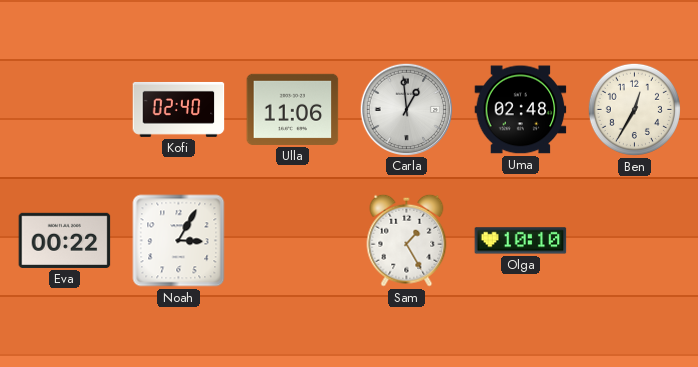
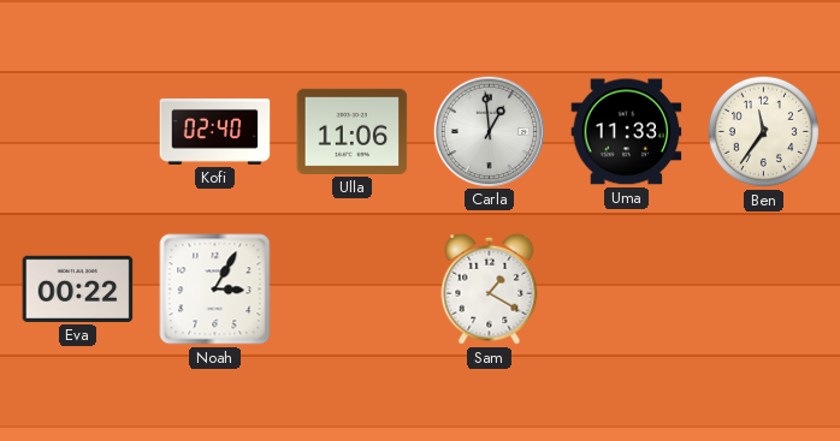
Uma: 02:48 -> 11:33 (627, 132)
Ben: 12:35 -> 11:36 (763, 131)
Sam: 1:25 -> 1:20 (490, 288)
Olga: 10:10 -> none (521, 241)
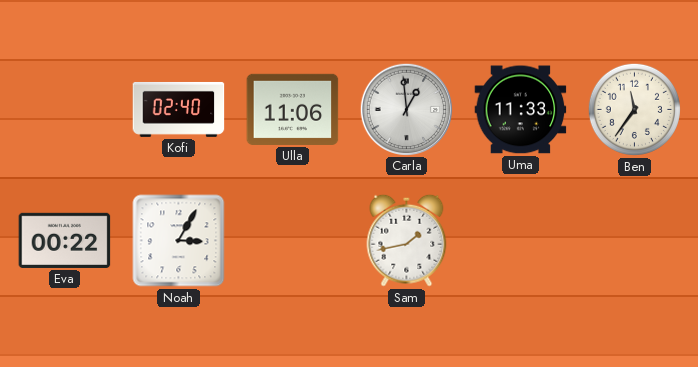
Sam: 1:20 -> 1:43 (407, 240)
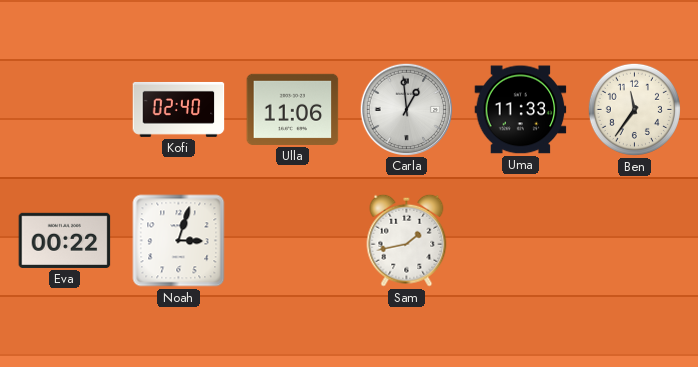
Noah: 3:05 -> 3:03 (179, 241)
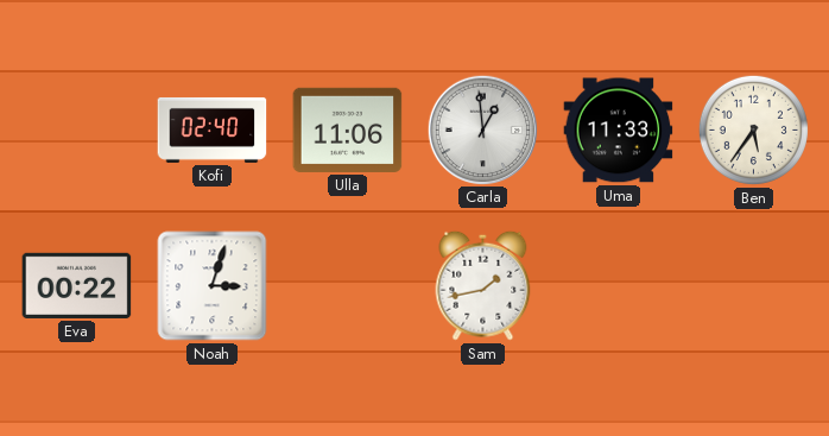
Ben: 11:36 -> 5:36 (753, 129)
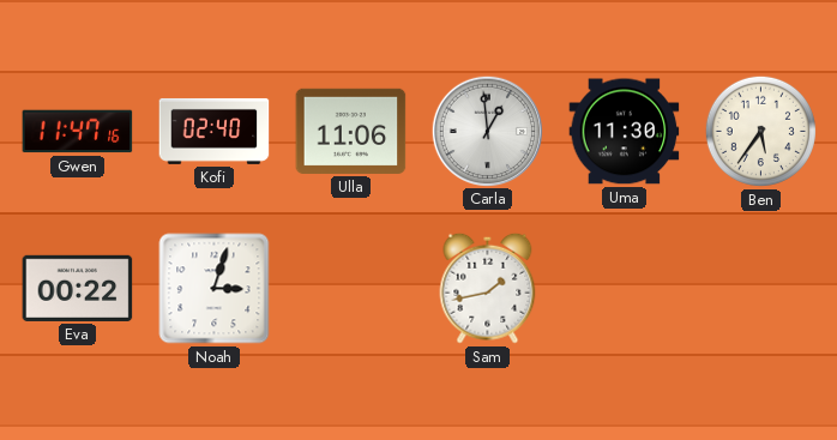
Gwen: none -> 11:47 (78, 132)
Uma: 11:33 -> 11:30 (625, 132)
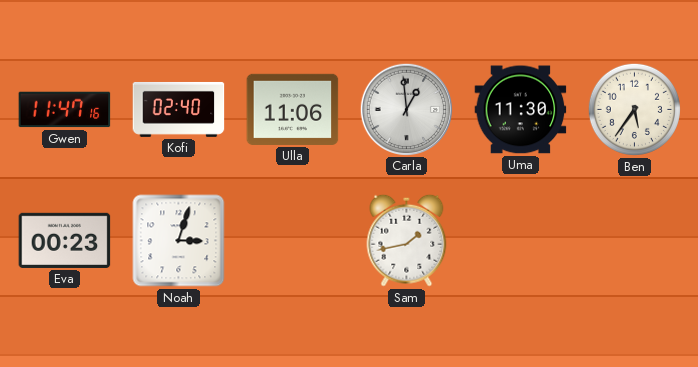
Eva: 00:22 -> 00:23 (65, 240)
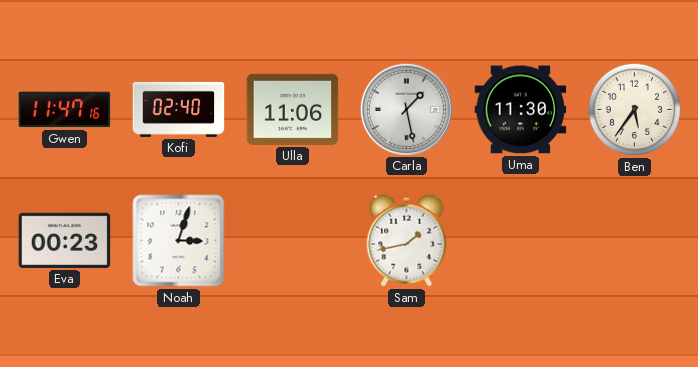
Carla: 12:59 -> 1:28 (406, 109)
